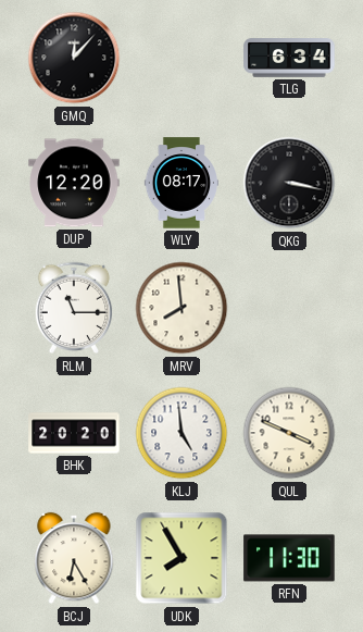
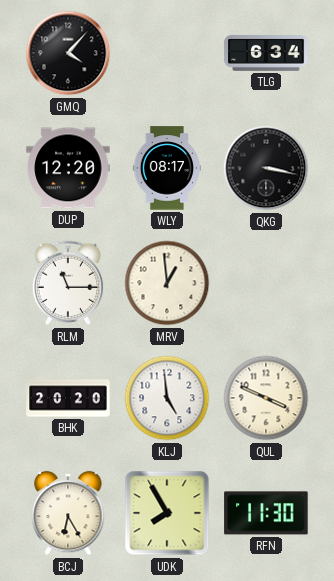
GMQ: 12:07 -> 4:07 (68, 53)
MRV: 7:59 -> 12:59 (167, 283)
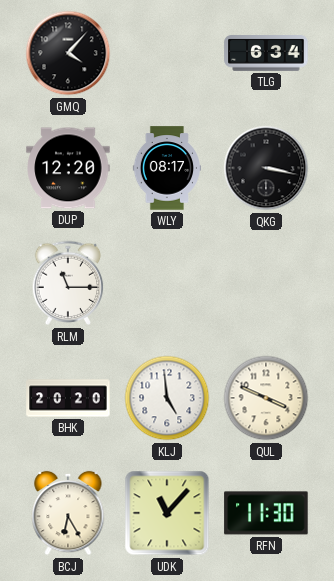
MRV: 12:59 -> none (167, 283)
UDK: 7:55 -> 11:07 (167, 513)
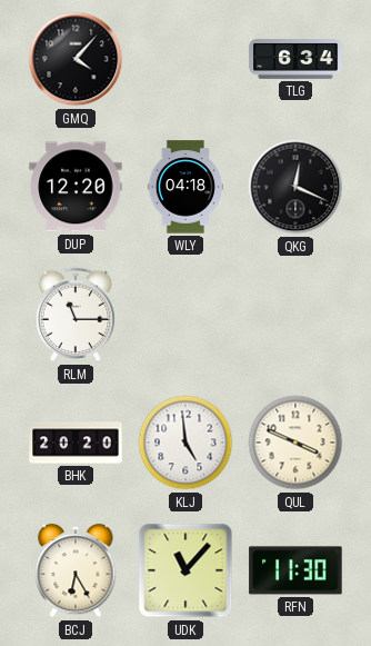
WLY: 08:17 -> 04:18 (185, 187)
QKG: 3:17 -> 12:19 (295, 187)
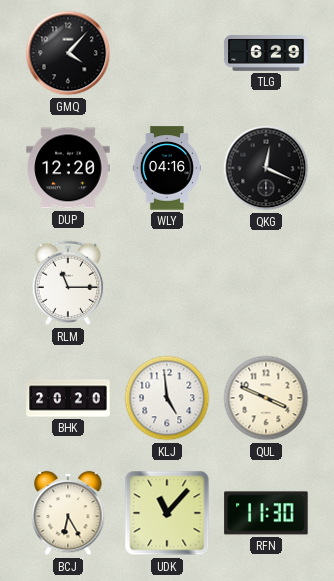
TLG: 6:34 -> 6:29 (266, 54)
WLY: 04:18 -> 04:16 (167, 168)
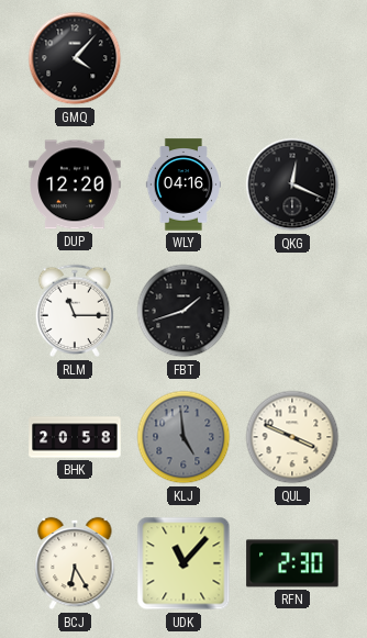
TLG: 6:29 -> none (266, 54)
FBT: none -> 1:42 (183, 311)
BHK: 20:20 -> 20:58 (75, 437)
KLJ dial: white -> grey (183, 437)
RFN: 11:30 -> 2:30 (292, 563)
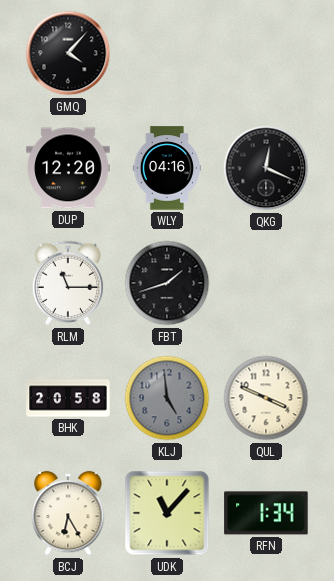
RFN: 2:30 -> 1:34 (266, 513)
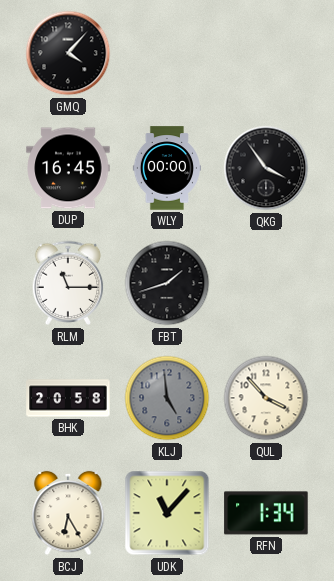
DUP: 12:20 -> 16:45 (68, 168)
WLY: 04:16 -> 00:00 (167, 168)
QKG: 12:19 -> 3:54 (266, 168)
QUL: 3:49 -> 3:53 (266, 398)
